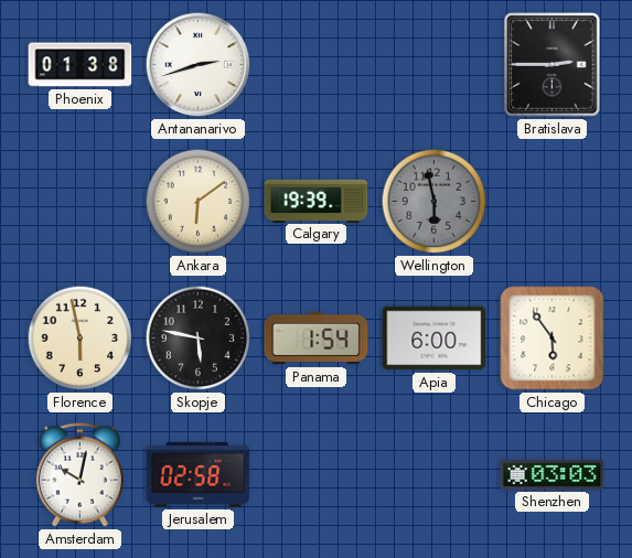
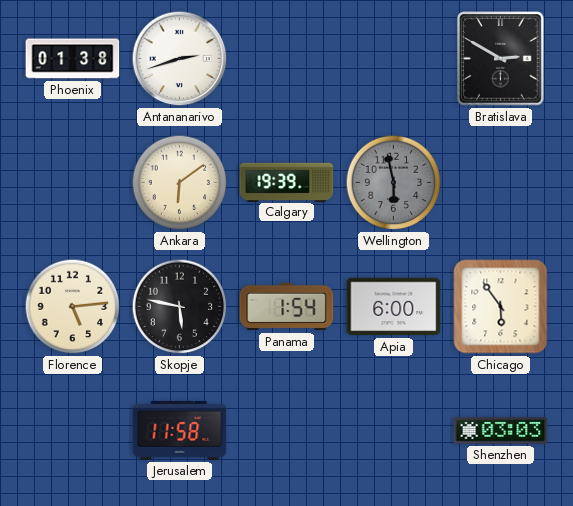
Bratislava: 2:45 -> 2:50 (501, 59)
Florence: 5:58 -> 5:14 (73, 307)
Amsterdam: 10:02 -> none (79, 475)
Jerusalem: 02:58 -> 11:58 (180, 430)
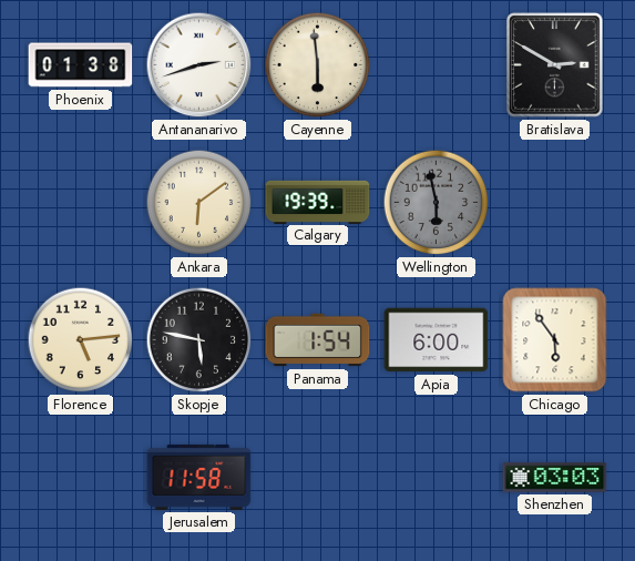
Cayenne: none -> 5:59 (318, 65)
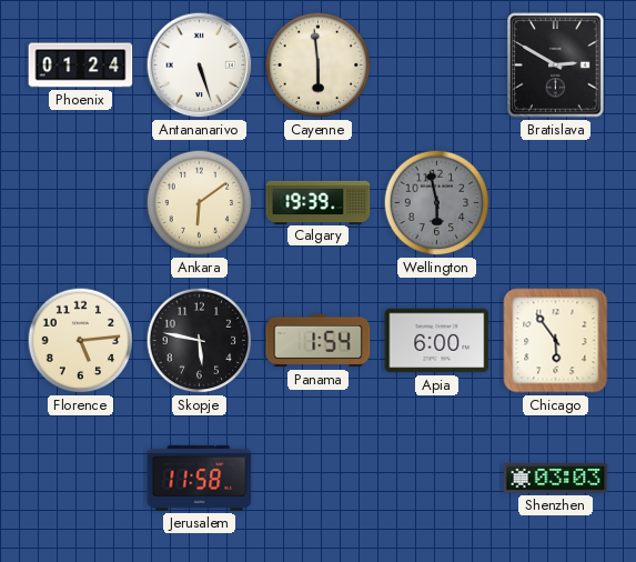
Phoenix: 01:38 -> 01:24 (81, 66)
Antananarivo: 2:42 -> 5:27 (200, 66)
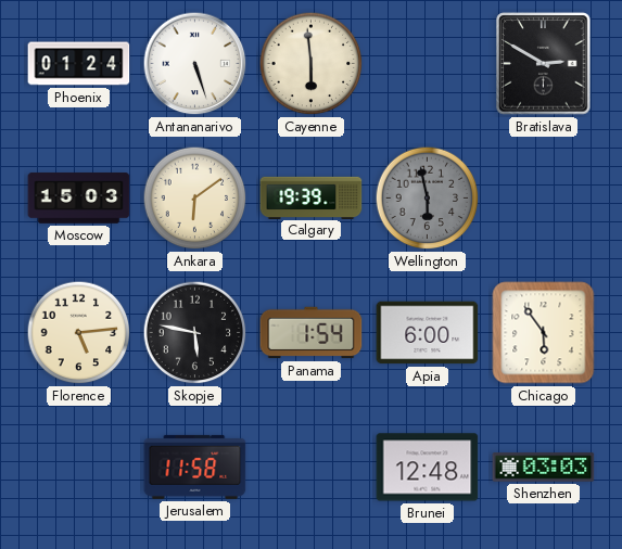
Moscow: none -> 15:03 (79, 199)
Brunei: none -> 12:48 (428, 468)
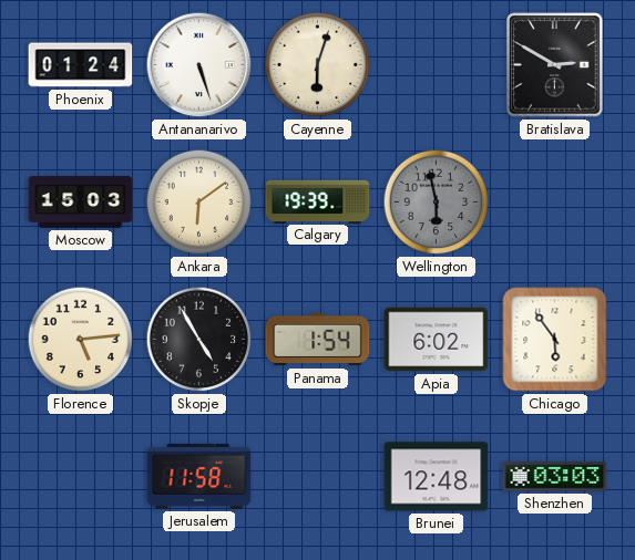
Cayenne: 5:59 -> 6:03 (318, 65)
Skopje: 5:47 -> 4:55 (199, 340)
Apia: 6:00 -> 6:02 (437, 340)
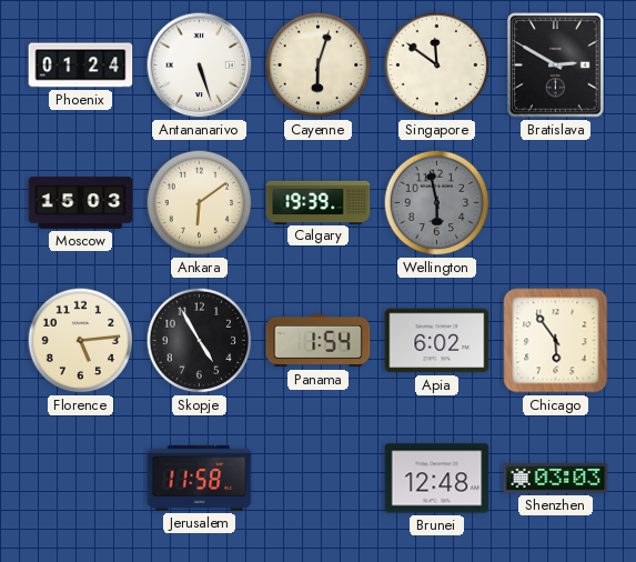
Singapore: none -> 11:51 (437, 66)
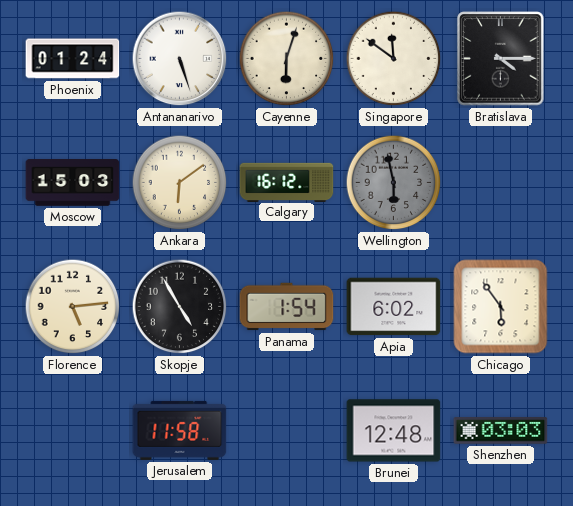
Bratislava: 2:50 -> 4:15 (501, 59)
Calgary: 19:39 -> 16:12 (287, 182)
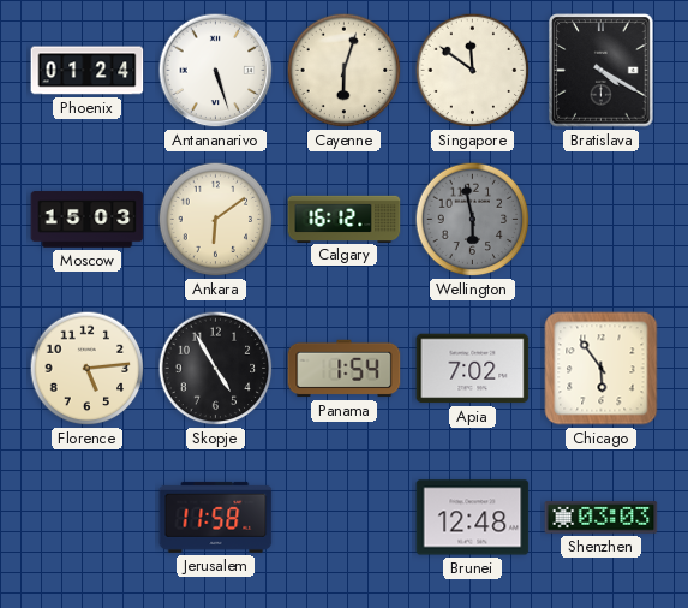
Bratislava: 4:15 -> 4:20 (602, 71)
Apia: 6:02 -> 7:02 (473, 369)
